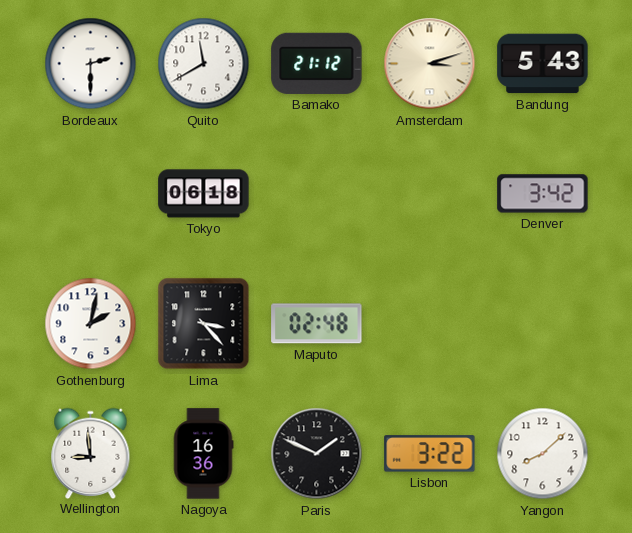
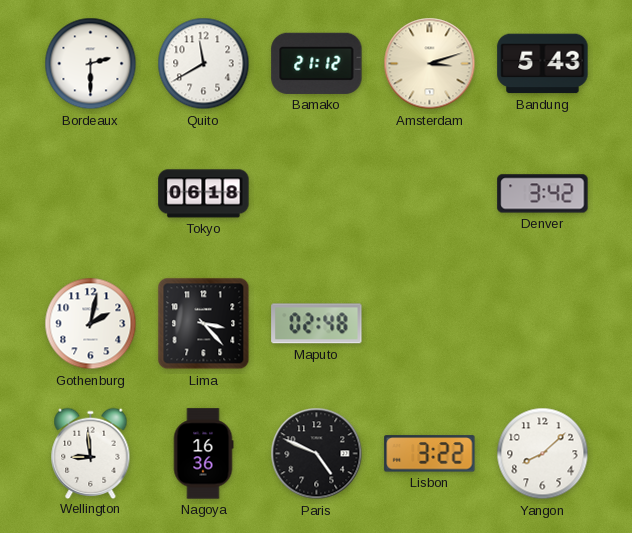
Paris: 1:49 -> 4:49 (317, 454)
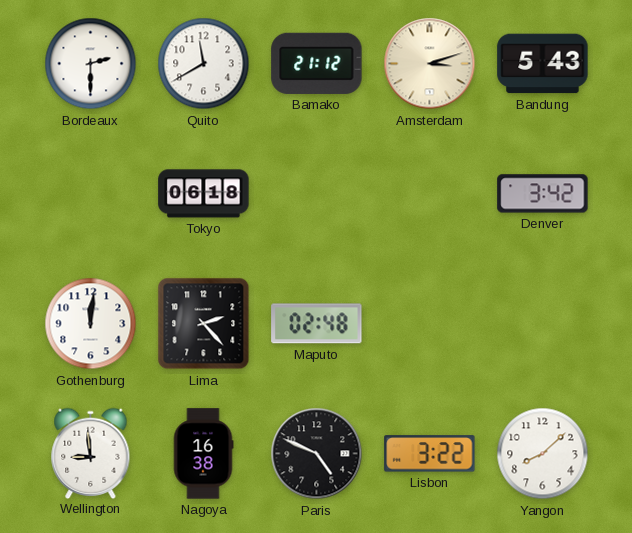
Gothenburg: 2:02 -> 12:01 (91, 324)
Lima: 3:23 -> 2:23 (204, 324)
Nagoya: 16:36 -> 16:38 (203, 454)
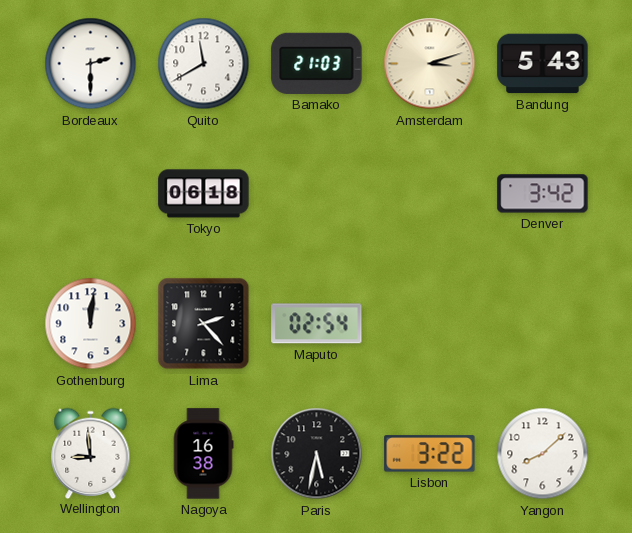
Bamako: 21:12 -> 21:03 (317, 63)
Maputo: 02:48 -> 02:54 (317, 324)
Paris: 4:49 -> 5:32 (317, 454)
